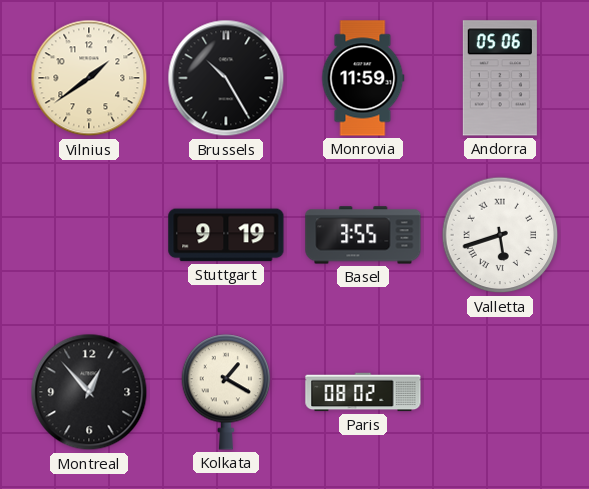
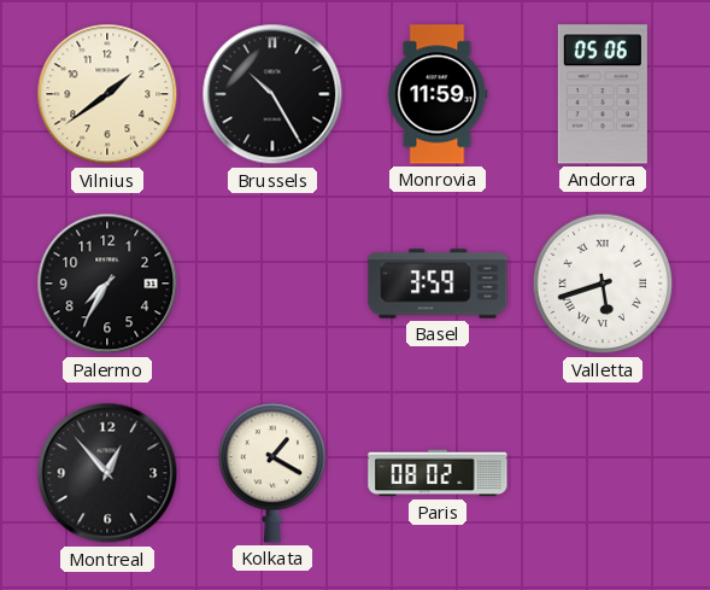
Palermo: none -> 7:35 (107, 284)
Stuttgart: 9:19 -> none (226, 235)
Basel: 3:55 -> 3:59 (438, 284)
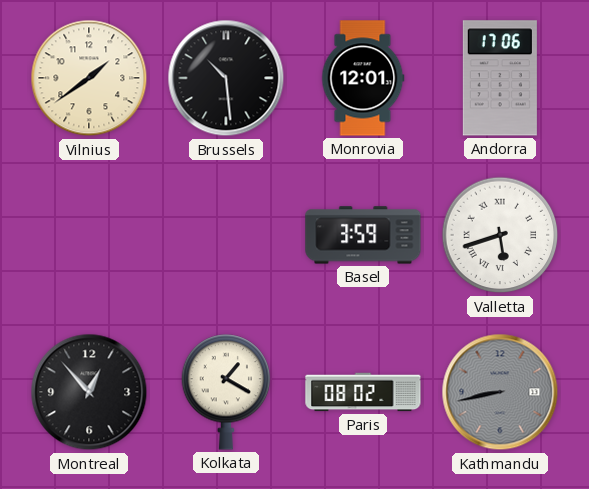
Brussels: 10:25 -> 10:29 (226, 78)
Monrovia: 11:59 -> 12:01 (363, 78)
Andorra: 05:06 -> 17:06 (500, 78)
Palermo: 7:35 -> none (107, 284)
Kathmandu: none -> 8:43 (500, 392)
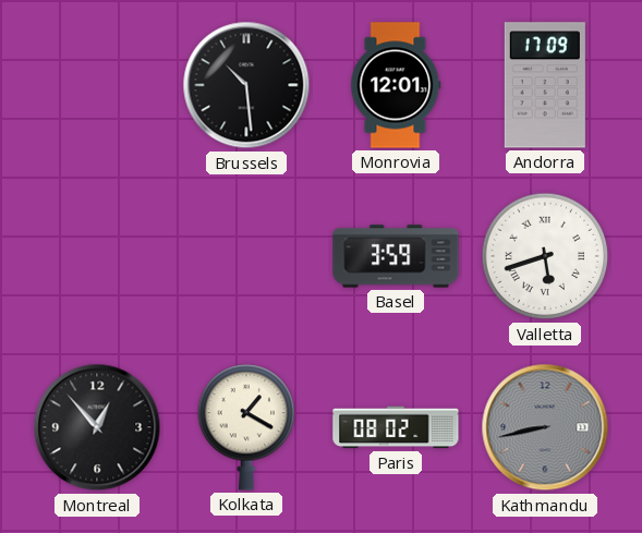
Vilnius: 1:39 -> none (89, 78)
Andorra: 17:06 -> 17:09 (545, 85)
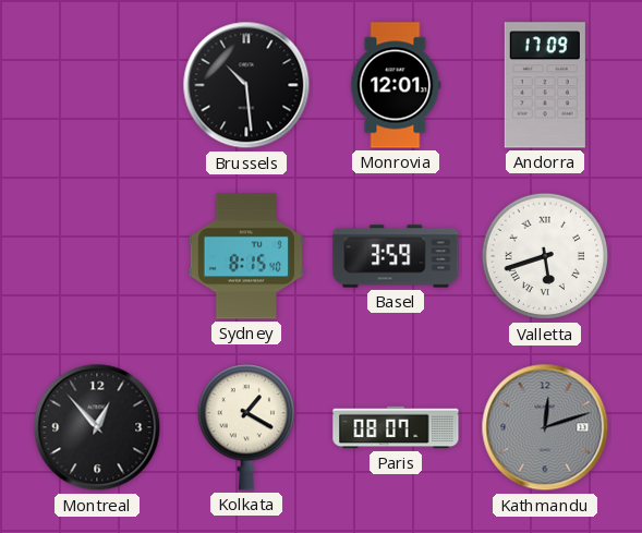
Sydney: none -> 8:15 (245, 256)
Paris: 08:02 -> 08:07 (396, 427)
Kathmandu: 8:43 -> 12:12 (545, 427)
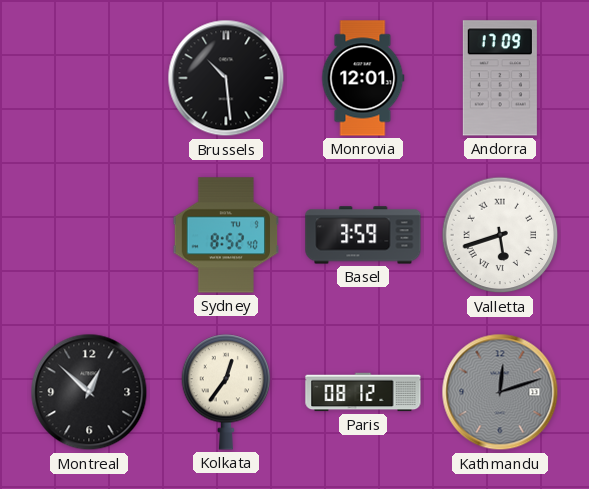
Sydney: 8:15 -> 8:52 (225, 235)
Montreal: 12:53 -> 12:52 (89, 392)
Kolkata: 1:20 -> 12:36 (226, 392)
Paris: 08:07 -> 08:12 (363, 392)
